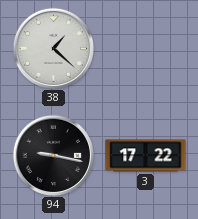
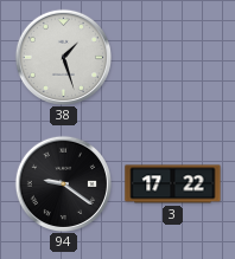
38: 1:22 -> 1:27 (63, 57)
94: 9:17 -> 9:21 (63, 183)
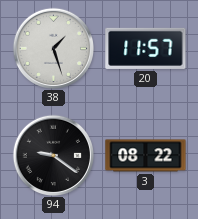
20: none -> 11:57 (146, 48)
3: 17:22 -> 08:22 (146, 156)
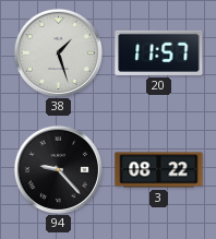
94: 9:21 -> 9:23 (58, 169)
